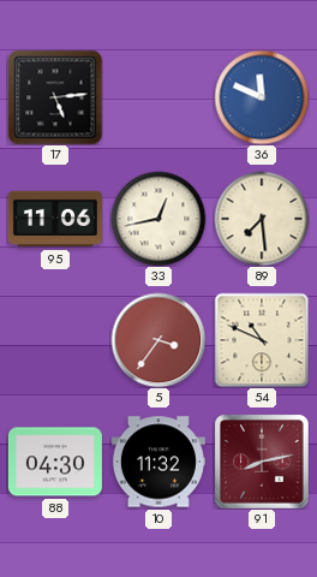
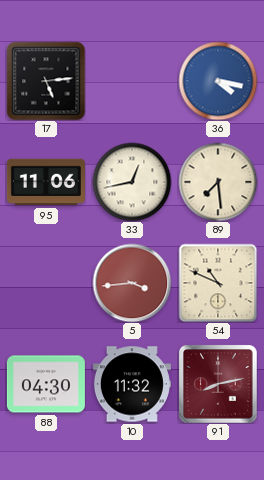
36: 11:49 -> 4:17 (218, 81)
5: 3:36 -> 3:44 (132, 283)
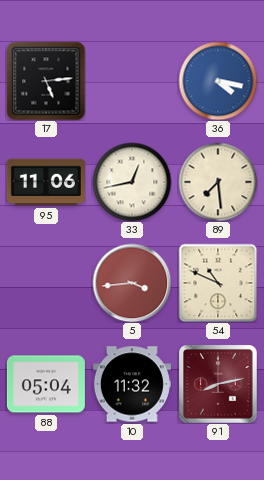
88: 04:30 -> 05:04 (46, 384)
